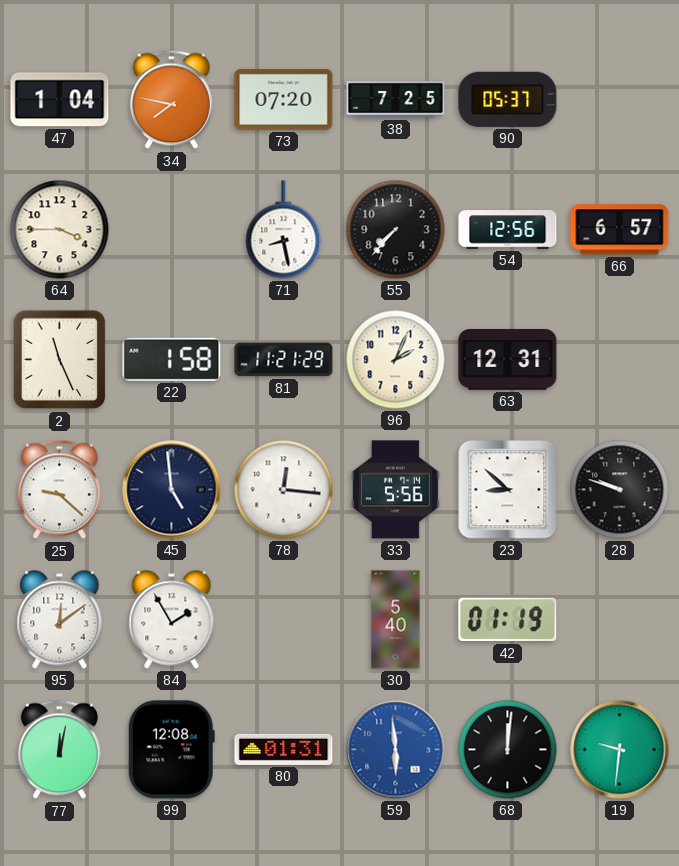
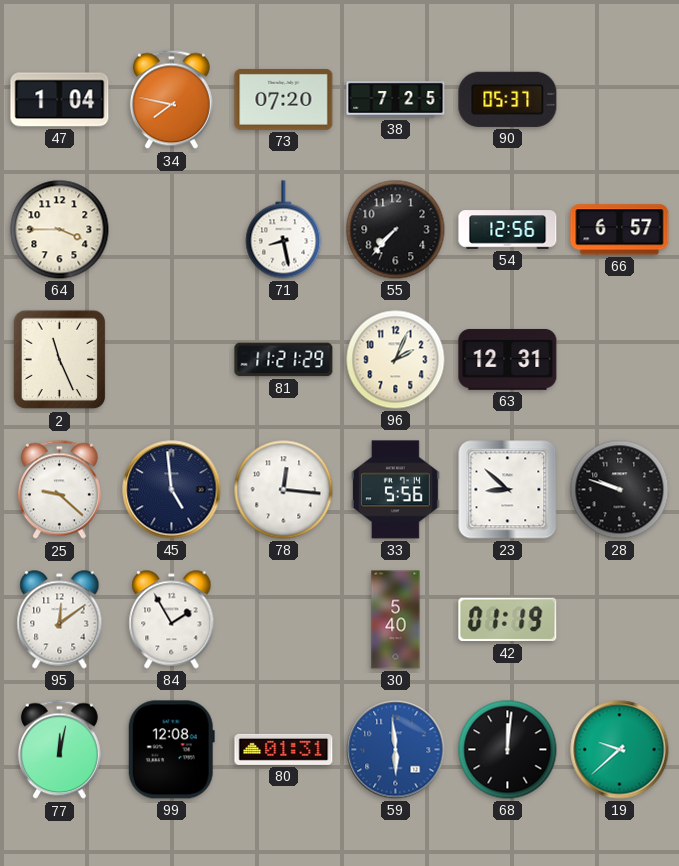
22: 1:58 -> none (172, 359)
19: 9:31 -> 9:38 (620, 750)
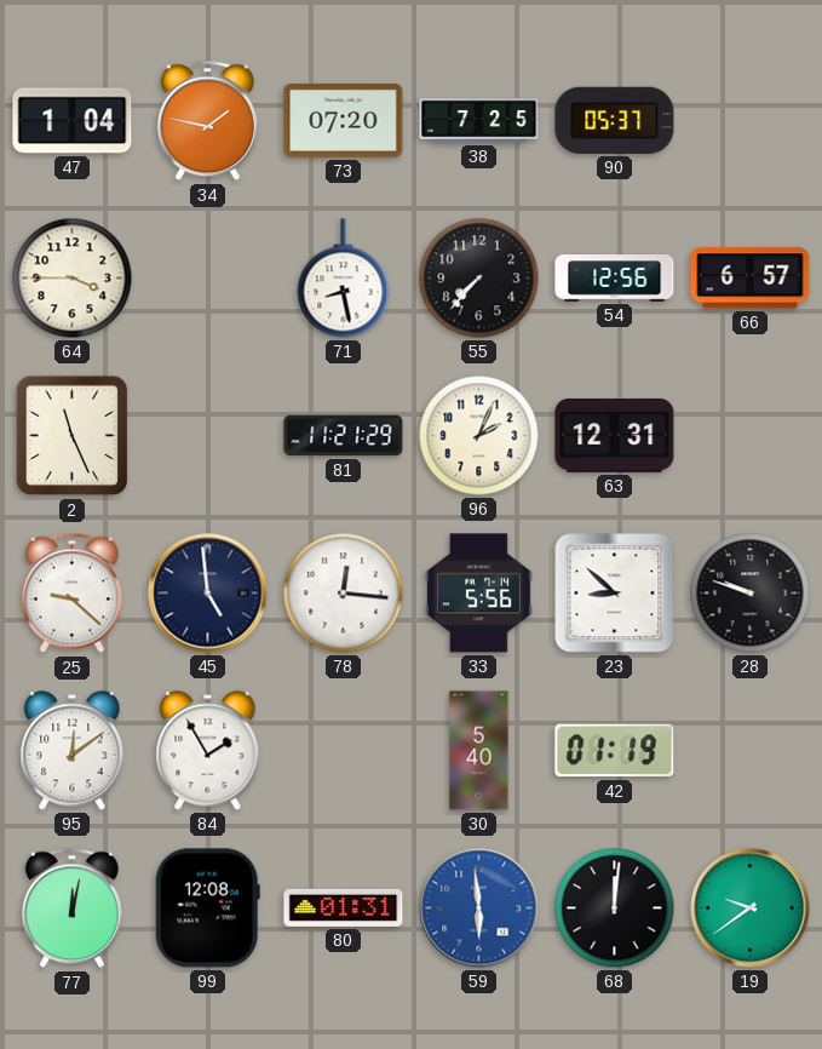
34: 7:47 -> 1:47 (207, 121)
19: 9:38 -> 9:39 (751, 908)
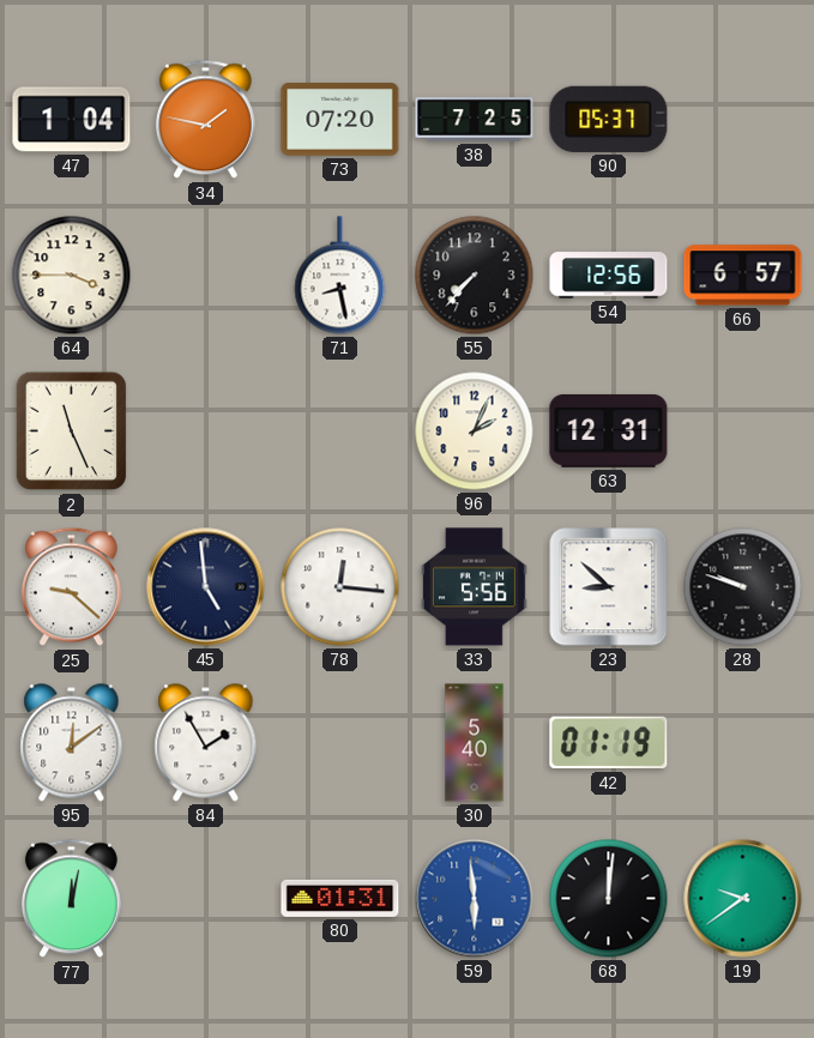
81: 11:21 -> none (344, 436)
99: 12:08 -> none (207, 908)
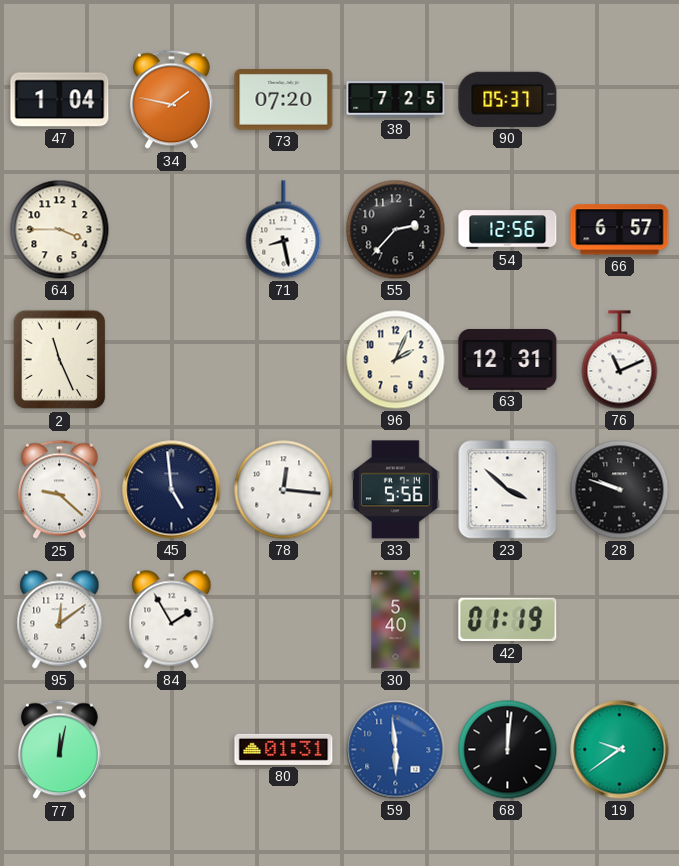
55: 7:37 -> 2:37 (396, 230)
76: none -> 11:11 (620, 360)
23: 8:52 -> 3:52 (508, 490)
